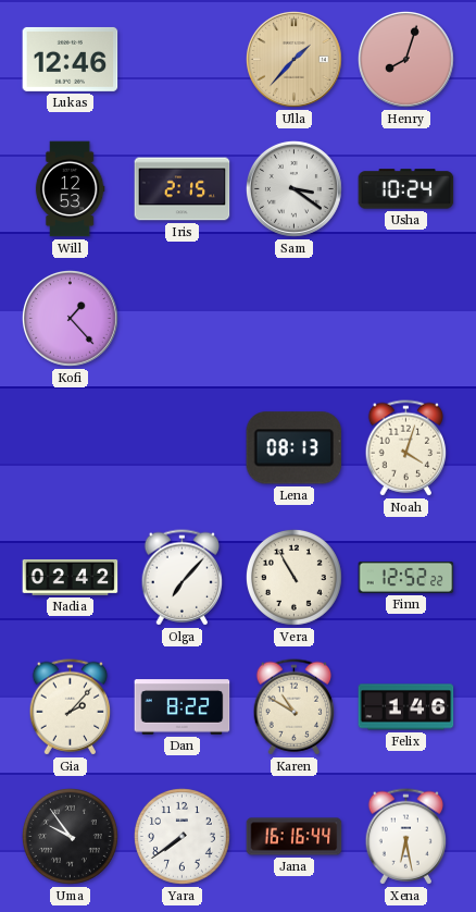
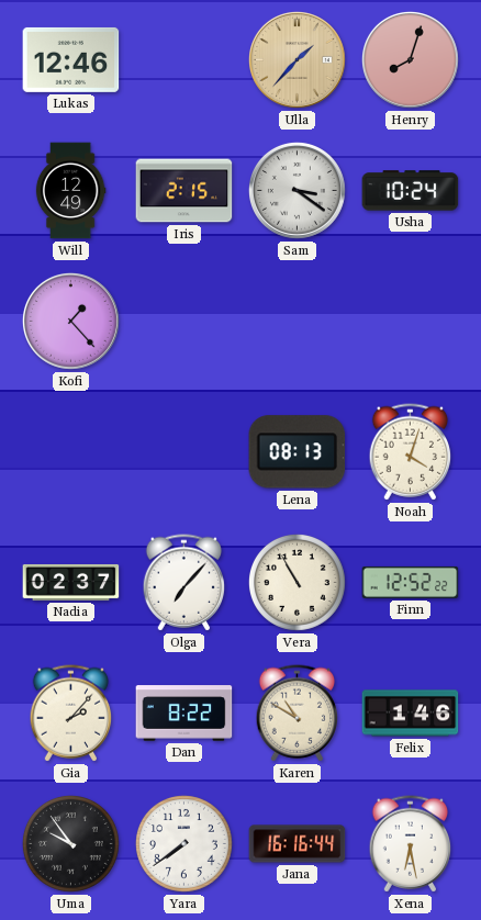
Will: 12:53 -> 12:49 (70, 191)
Nadia: 02:42 -> 02:37 (71, 582)
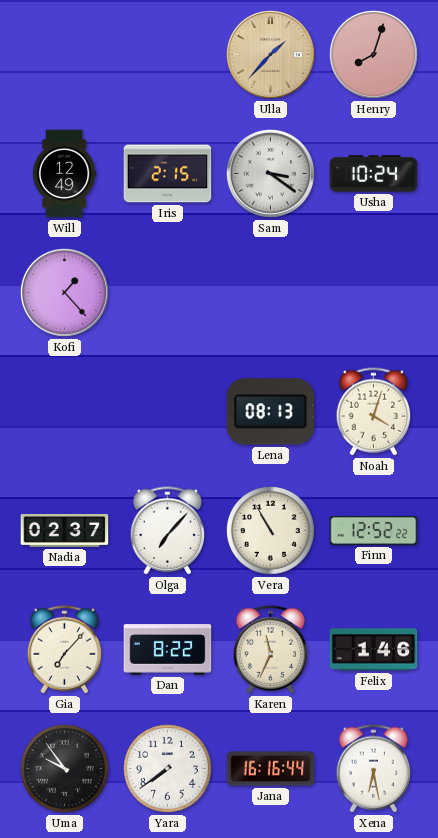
Lukas: 12:46 -> none (71, 59)
Gia: 2:07 -> 7:07 (65, 650)
Karen: 10:50 -> 11:34 (271, 650)
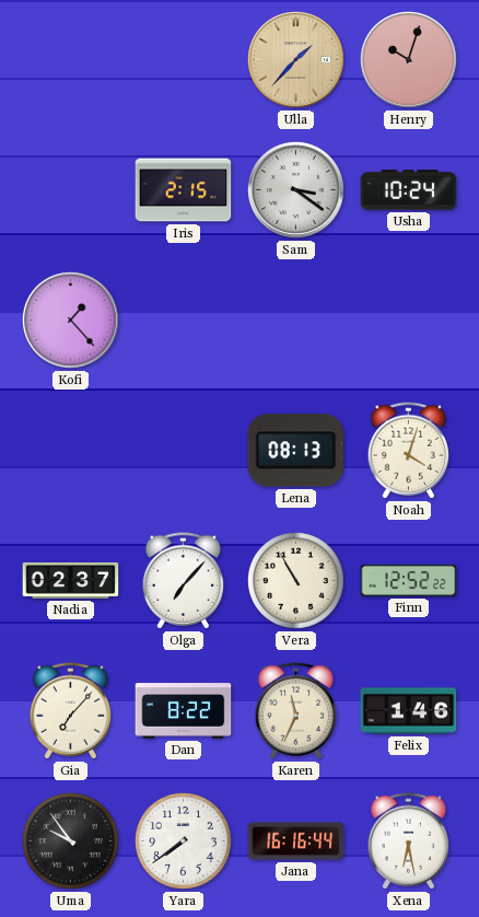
Henry: 8:03 -> 10:03 (408, 59)
Will: 12:49 -> none (64, 174)
